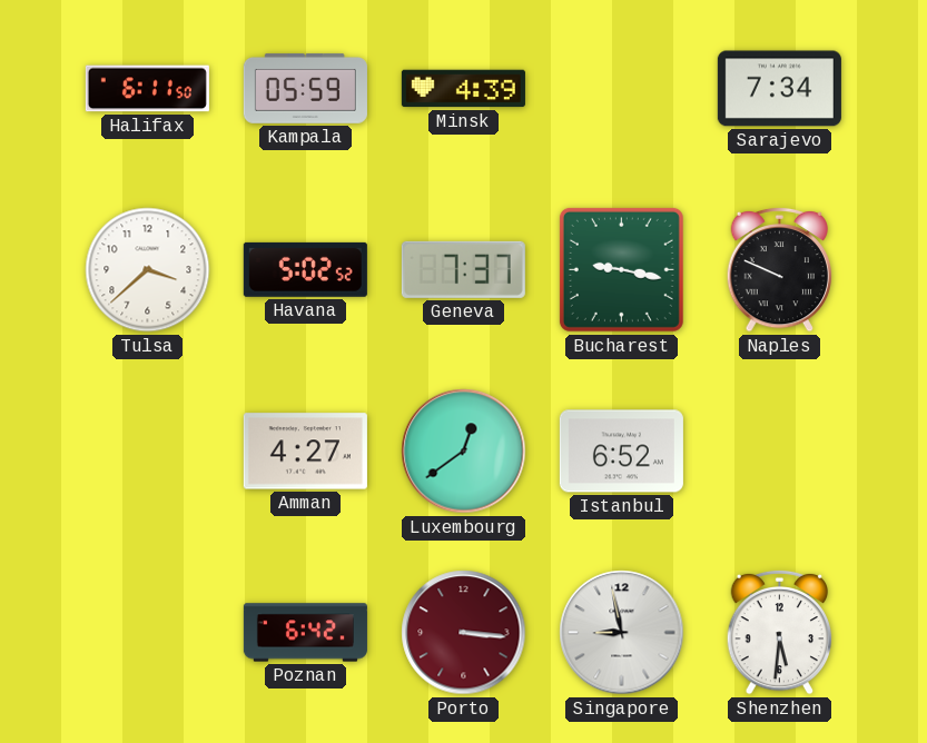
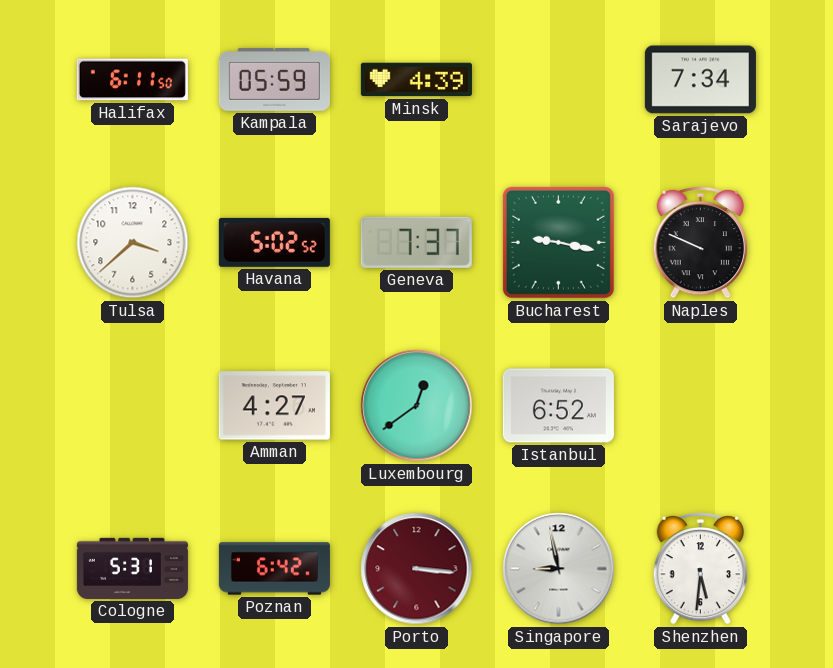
Cologne: none -> 5:31 (132, 568)
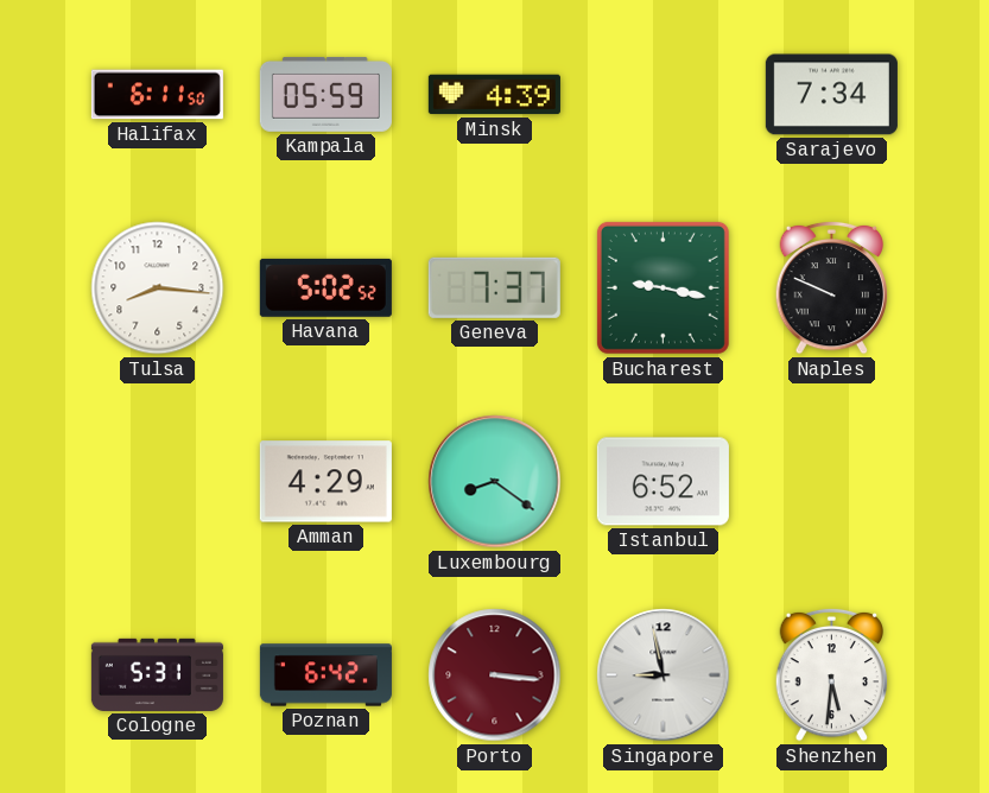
Tulsa: 3:38 -> 8:16 (158, 288)
Amman: 4:27 -> 4:29 (325, 482)
Luxembourg: 12:39 -> 8:21 (495, 482)
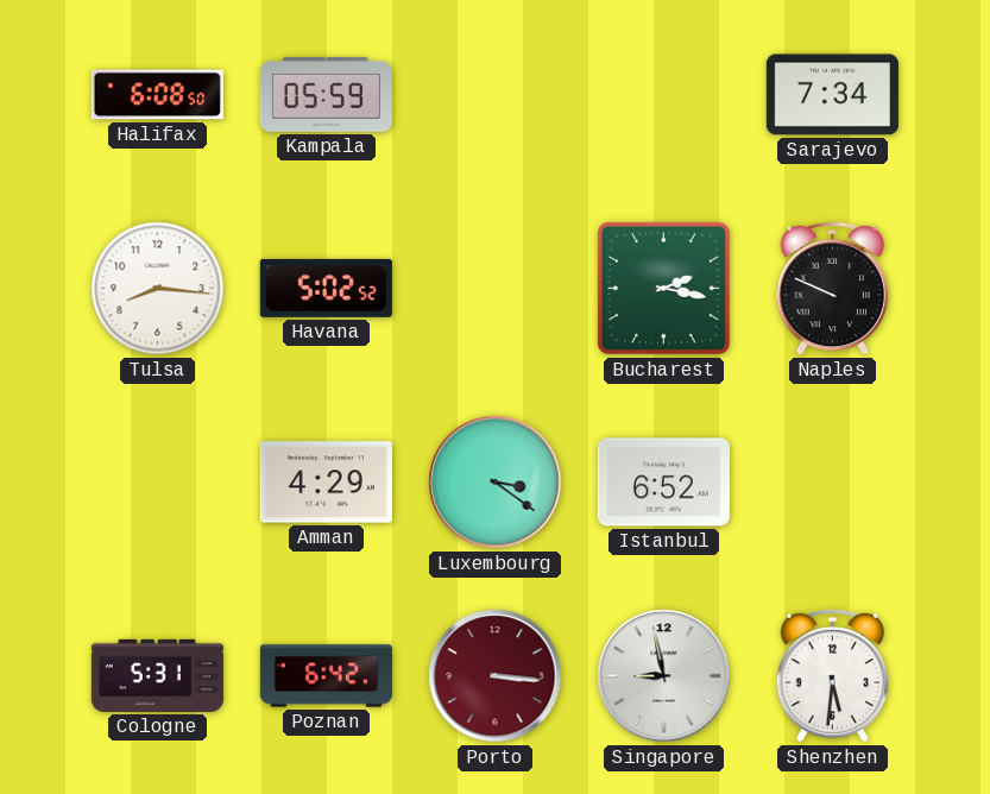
Halifax: 6:11 -> 6:08 (157, 95)
Minsk: 4:39 -> none (494, 95)
Geneva: 7:37 -> none (494, 287)
Bucharest: 9:17 -> 2:17 (663, 288)
Luxembourg: 8:21 -> 3:21 (496, 483)
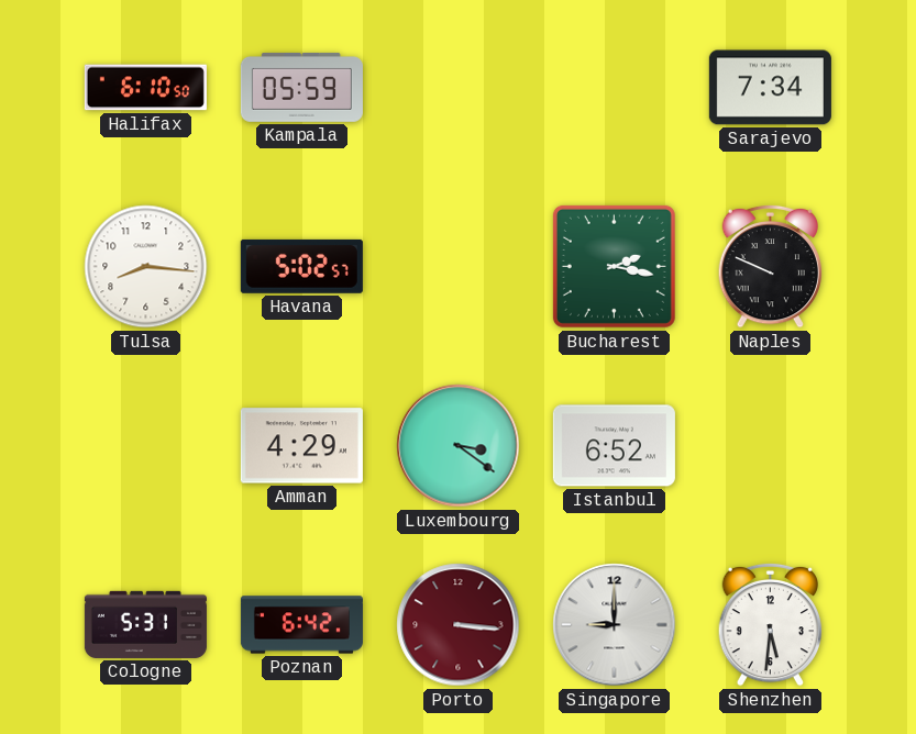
Halifax: 6:08 -> 6:10 (145, 88)
Havana: 5:02:52 -> 5:02:57 (301, 266)
Singapore: 8:58 -> 9:00 (615, 625)
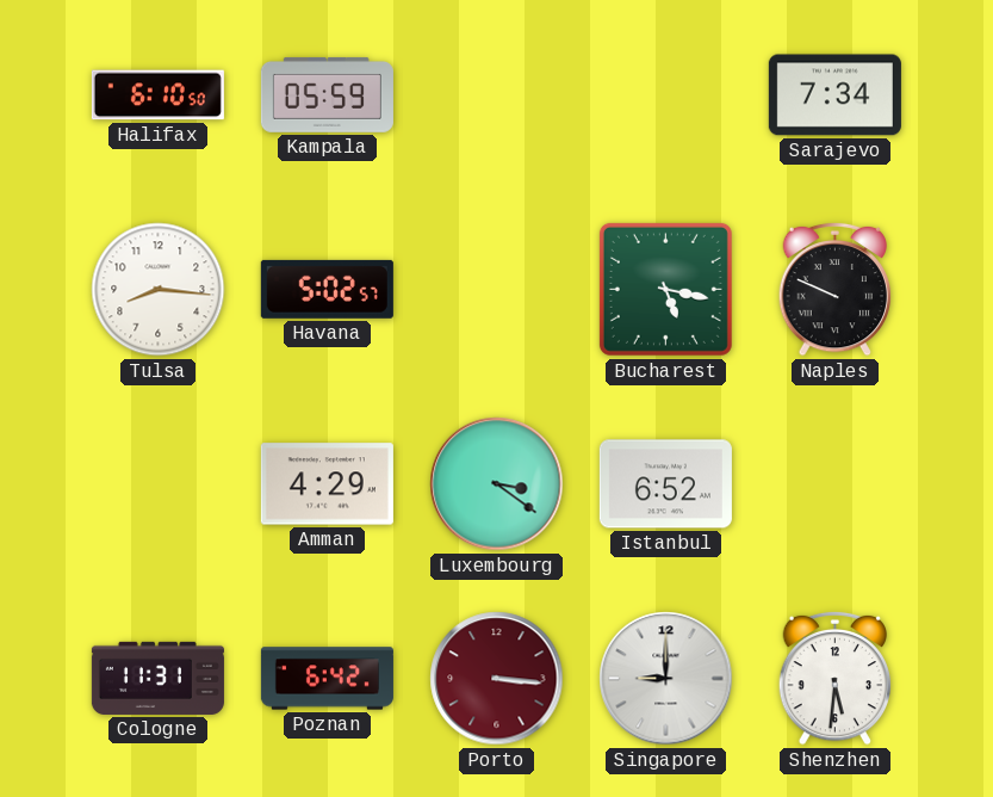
Bucharest: 2:17 -> 5:17 (665, 289)
Cologne: 5:31 -> 11:31 (157, 678)
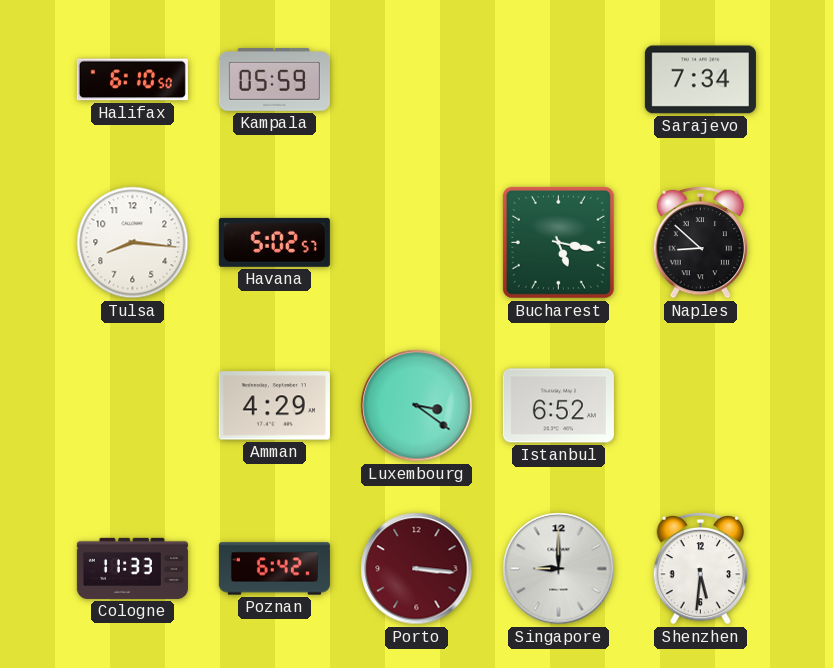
Naples: 9:49 -> 8:52 (701, 242)
Cologne: 11:31 -> 11:33 (132, 568)
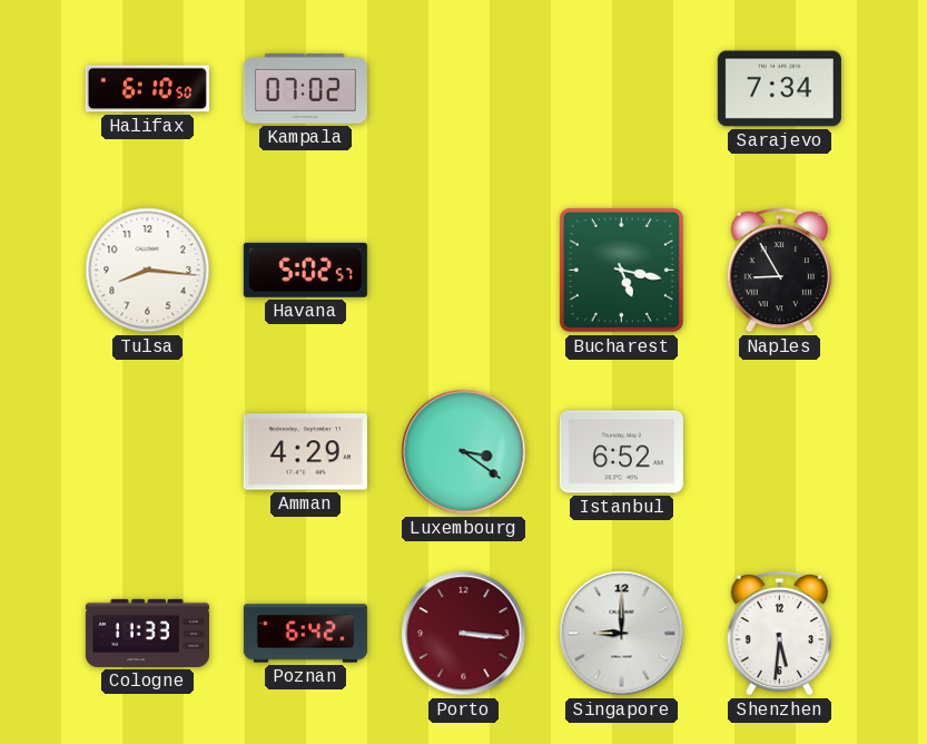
Kampala: 05:59 -> 07:02 (305, 89)
Naples: 8:52 -> 8:55 (780, 270)
